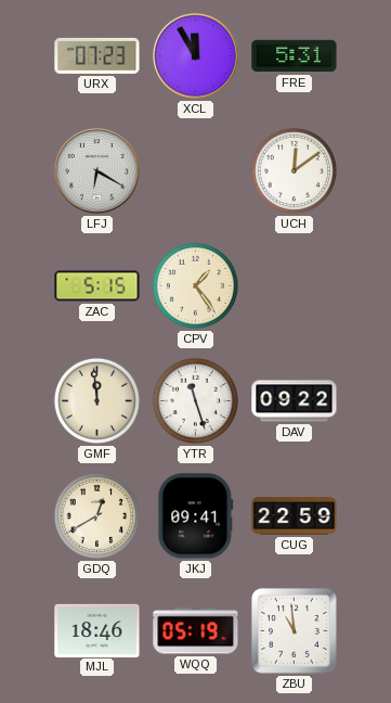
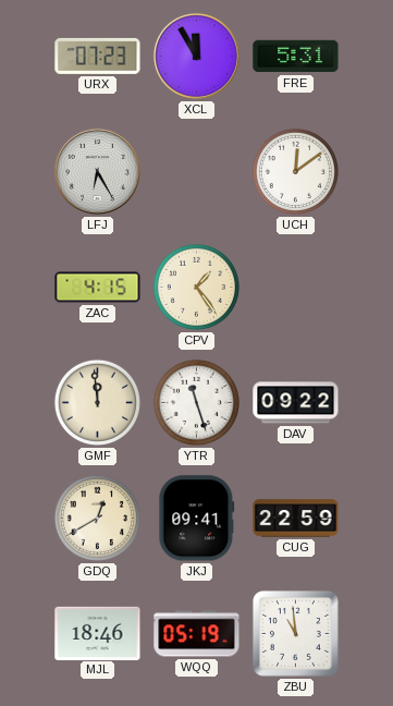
LFJ: 6:20 -> 6:25 (97, 171)
ZAC: 5:15 -> 4:15 (98, 288)
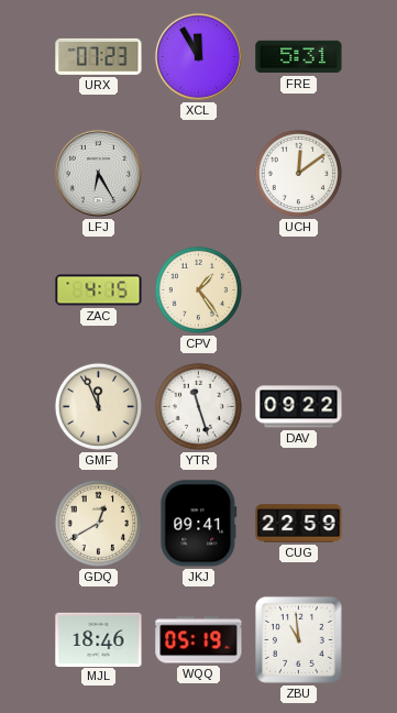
GMF: 11:59 -> 11:56 (98, 406)
